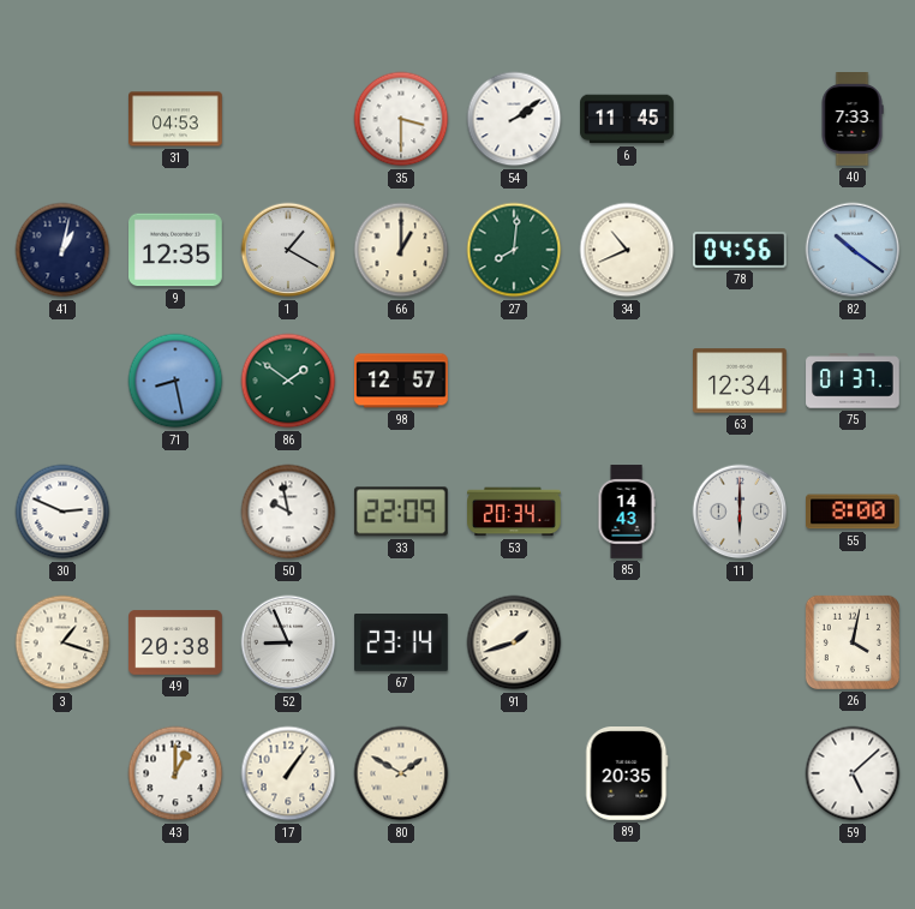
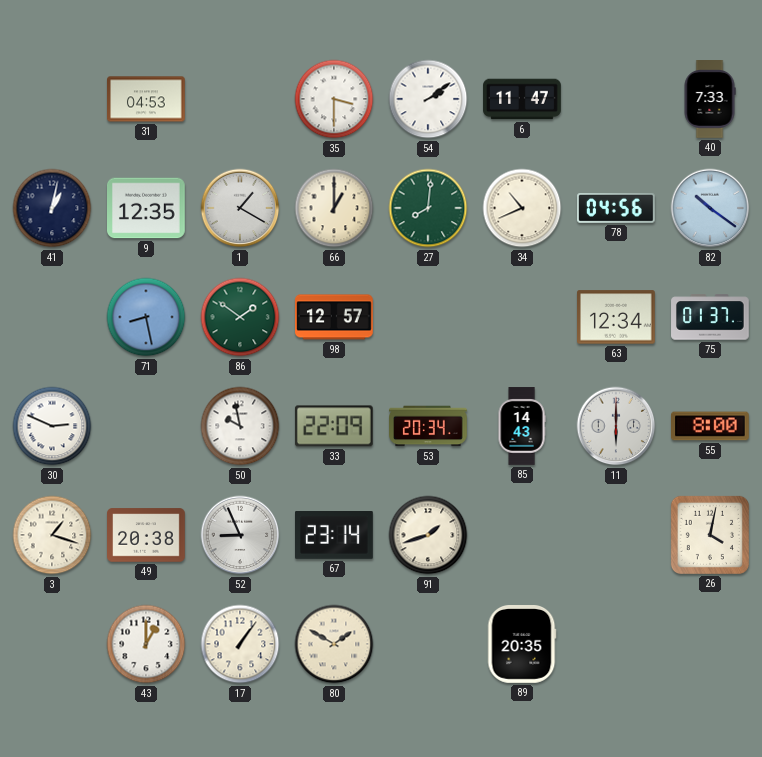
6: 11:45 -> 11:47 (522, 99)
59: 5:08 -> none (853, 773)
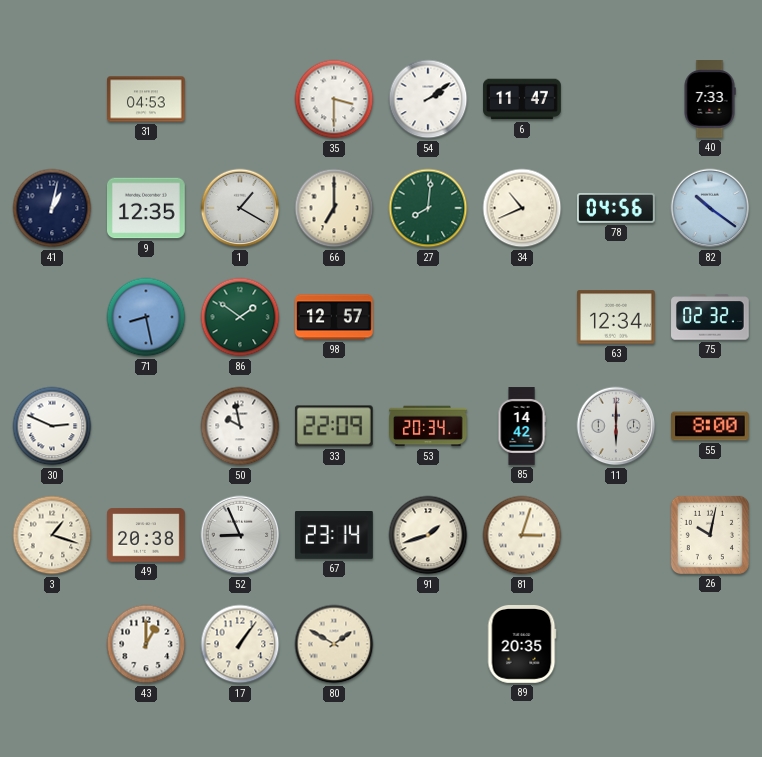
66: 1:00 -> 7:00 (334, 208)
75: 01:37 -> 02:32 (710, 317)
85: 14:43 -> 14:42 (522, 426)
81: none -> 3:03 (522, 535)
26: 4:02 -> 10:02 (710, 535)
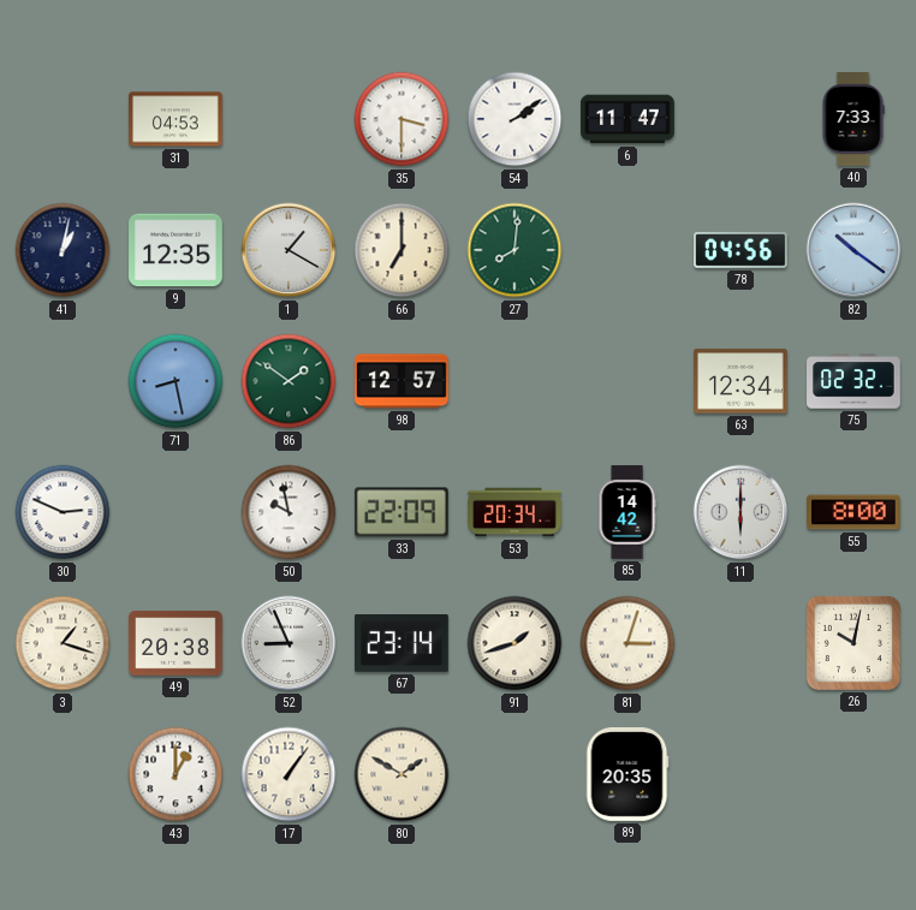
34: 10:41 -> none (522, 208)
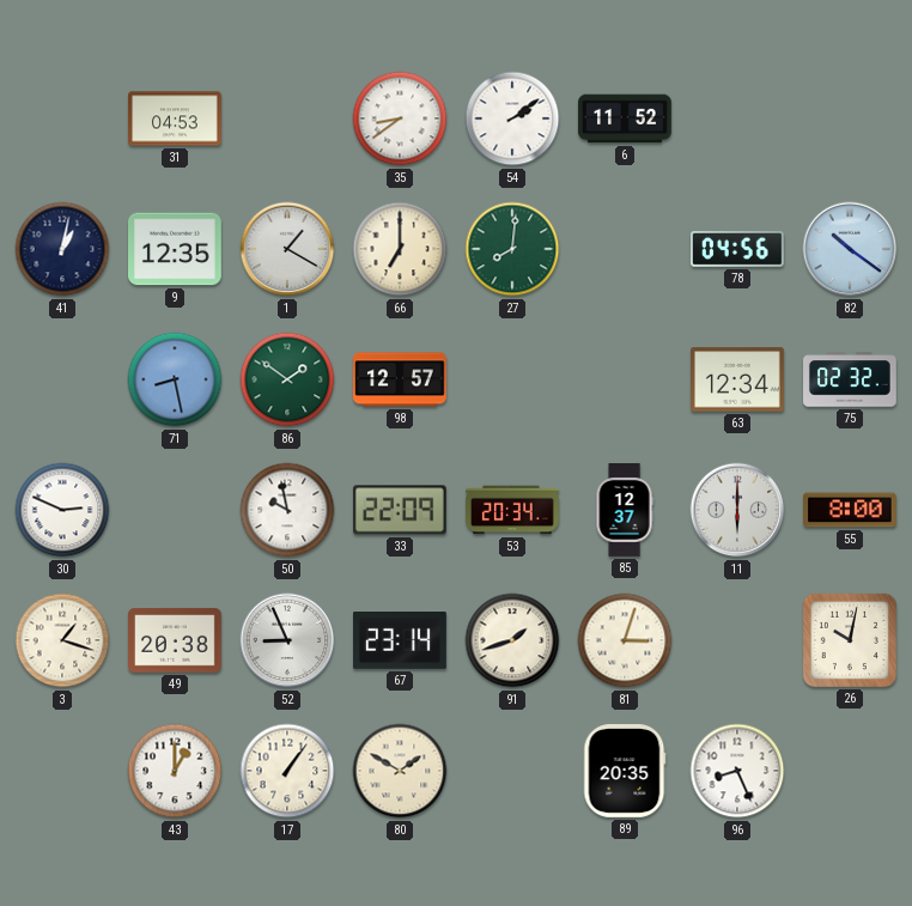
35: 3:30 -> 8:39 (400, 118)
6: 11:47 -> 11:52 (625, 118)
40: 7:33 -> none (853, 120)
85: 14:42 -> 12:37 (625, 510)
96: none -> 8:26 (737, 771)
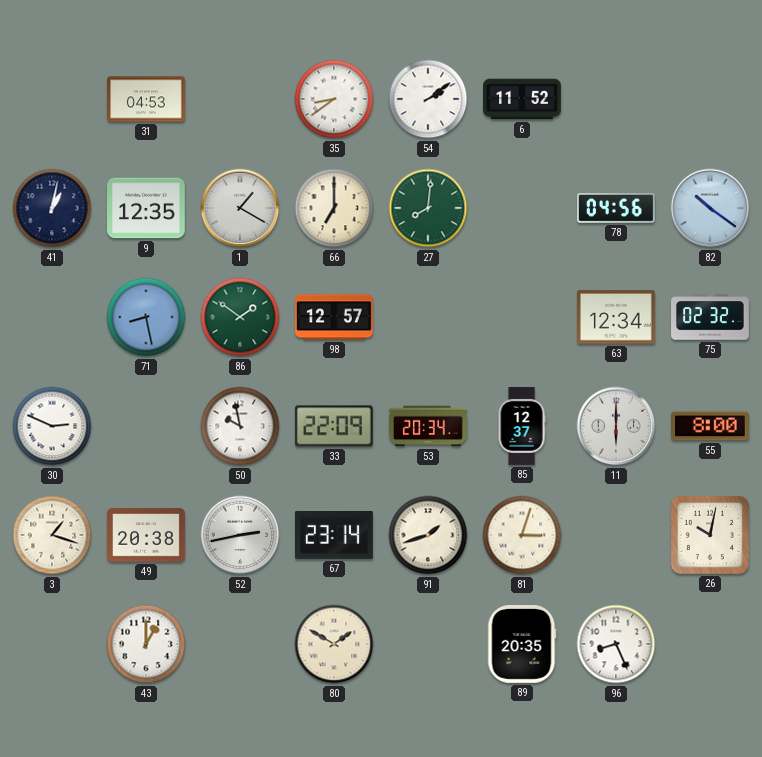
52: 8:56 -> 2:43 (240, 535)
17: 1:06 -> none (287, 771)
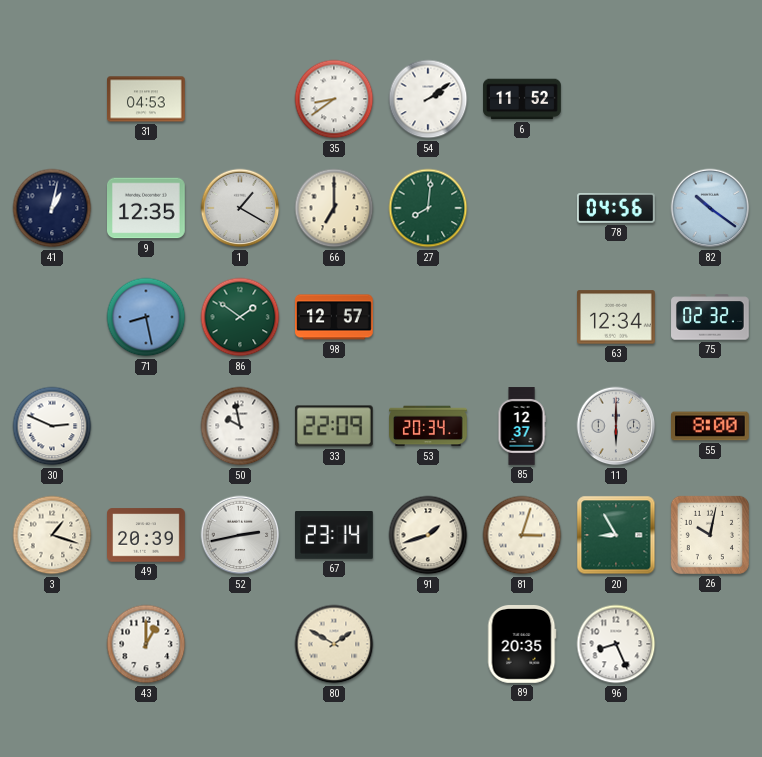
49: 20:38 -> 20:39 (147, 535)
20: none -> 8:55 (616, 535)
